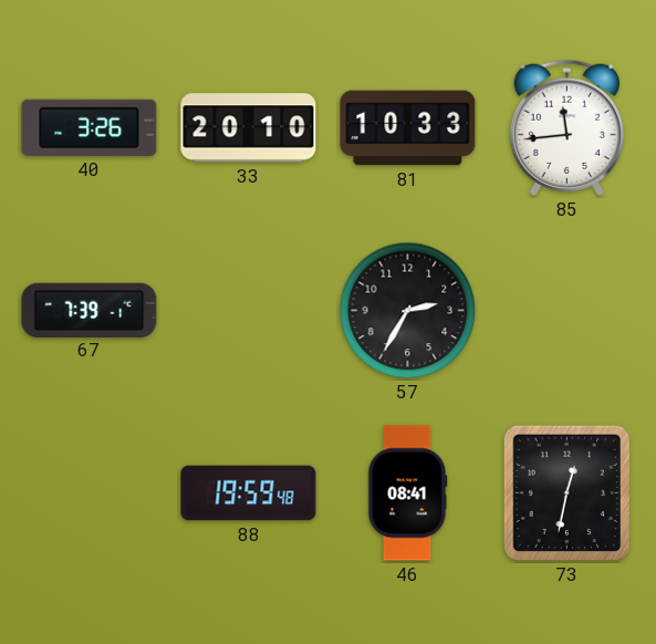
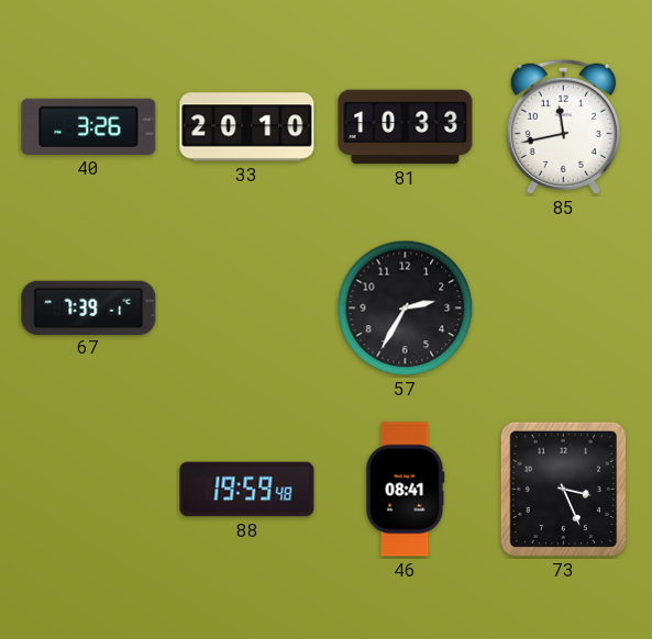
85: 11:44 -> 11:43 (563, 126)
73: 12:32 -> 3:26 (563, 490)
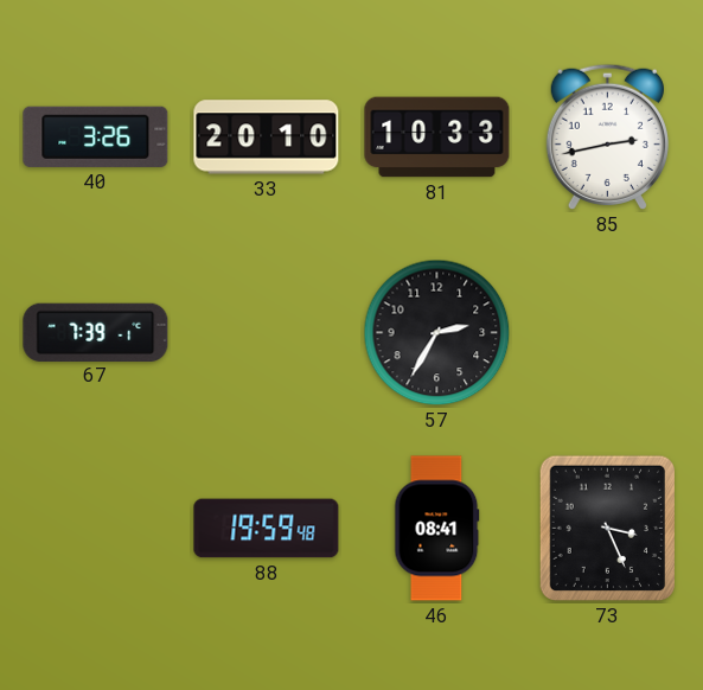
85: 11:43 -> 2:43 (607, 136)
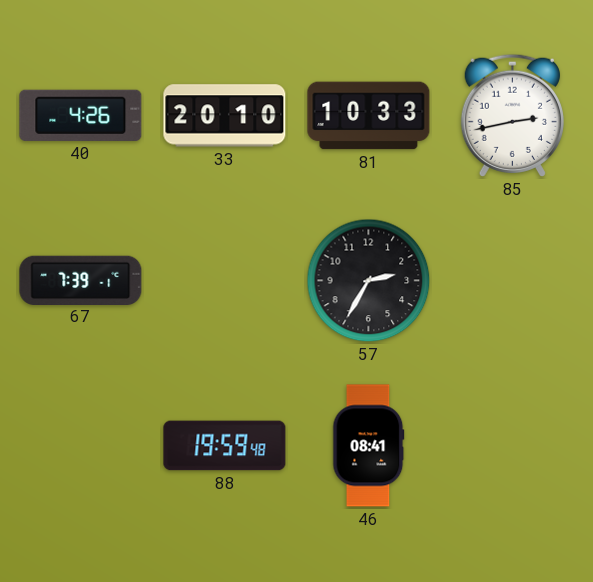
40: 3:26 -> 4:26 (81, 115)
73: 3:26 -> none (607, 529)
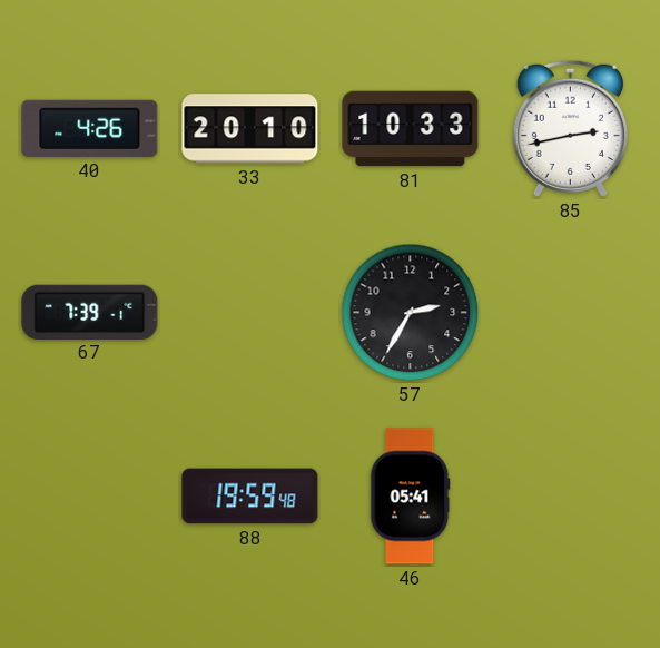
46: 08:41 -> 05:41 (411, 497)
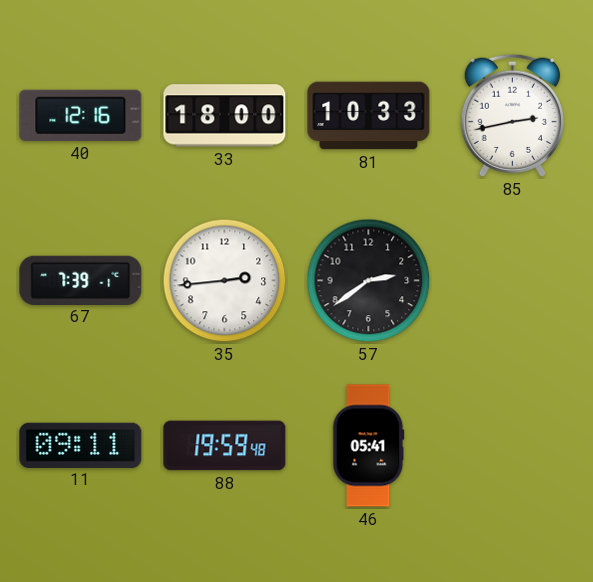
40: 4:26 -> 12:16 (81, 115)
33: 20:10 -> 18:00 (225, 116)
35: none -> 2:44 (225, 281)
57: 2:35 -> 2:39 (369, 281)
11: none -> 09:11 (81, 445)
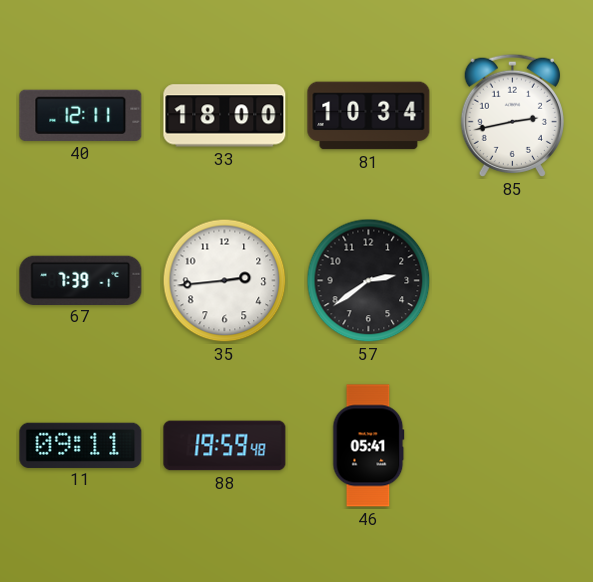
40: 12:16 -> 12:11 (81, 115)
81: 10:33 -> 10:34 (369, 116)
